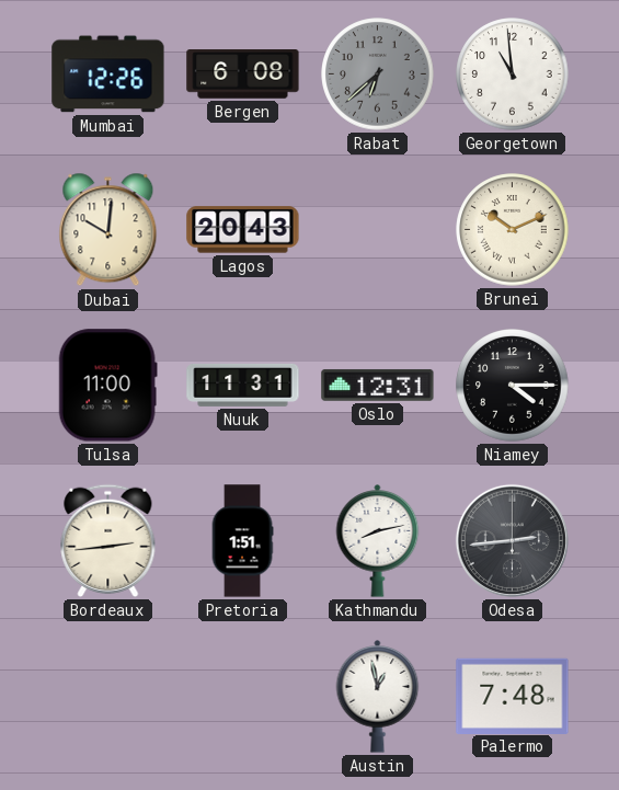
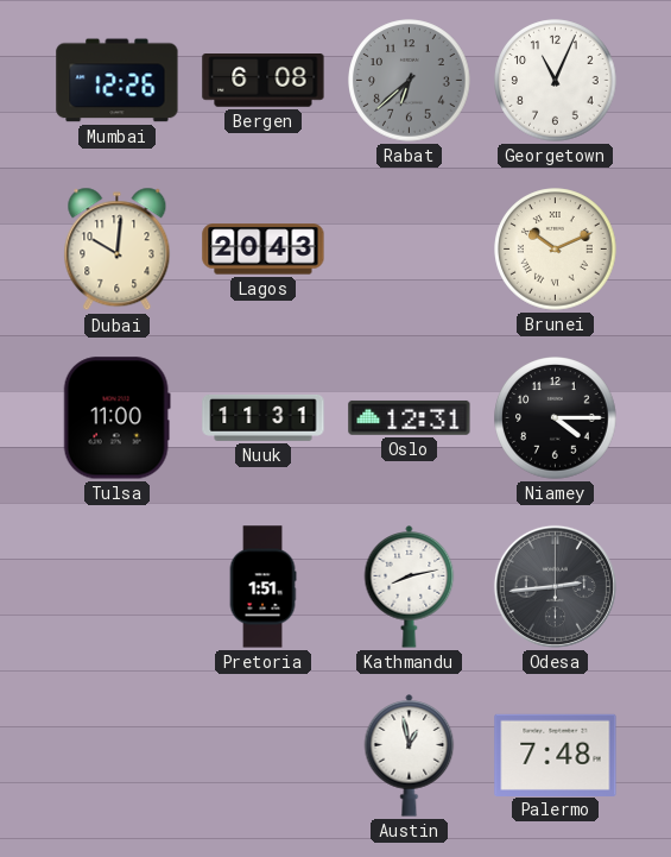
Georgetown: 10:59 -> 11:04 (556, 81)
Bordeaux: 2:44 -> none (108, 540)
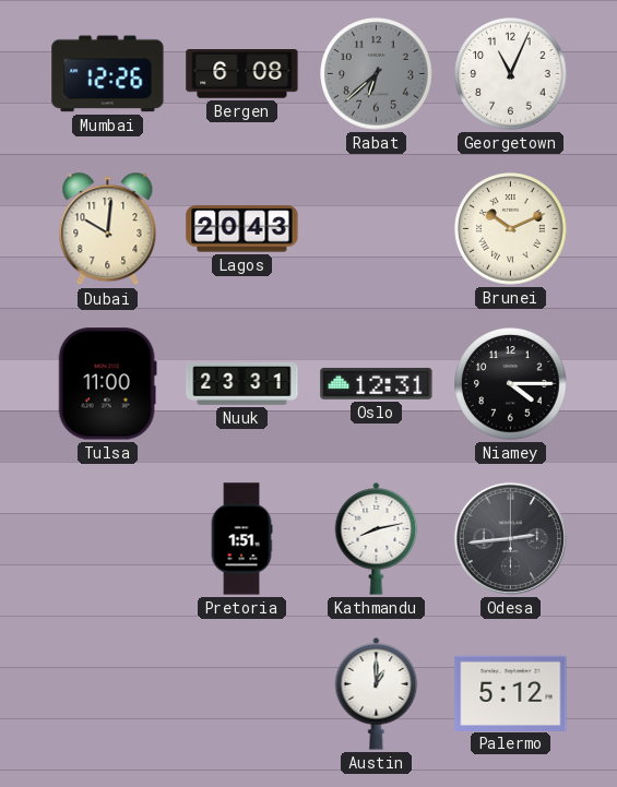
Nuuk: 11:31 -> 23:31 (242, 383)
Austin: 12:58 -> 1:00 (377, 694)
Palermo: 7:48 -> 5:12 (511, 693)
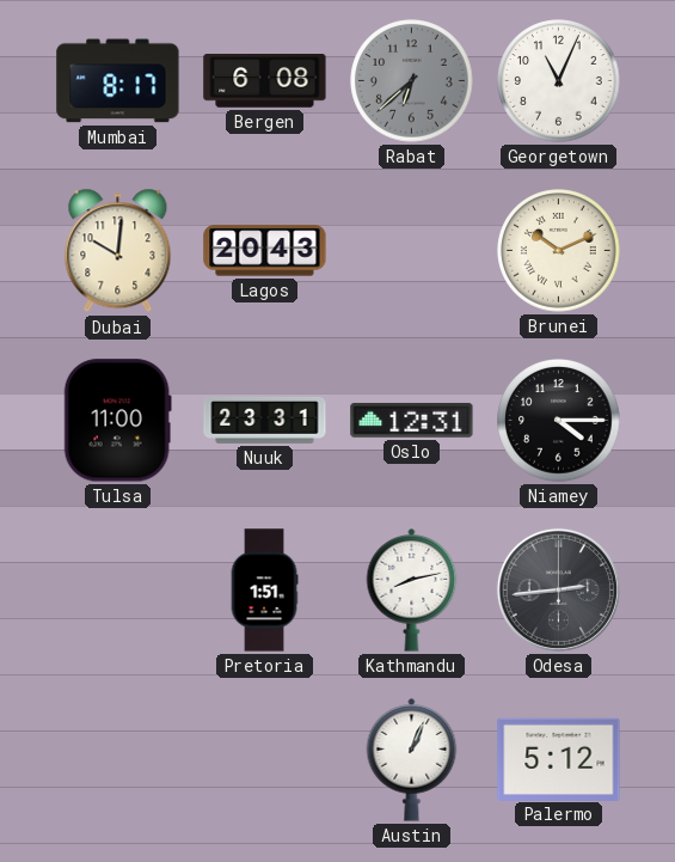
Mumbai: 12:26 -> 8:17 (118, 81)
Austin: 1:00 -> 1:04 (412, 760)
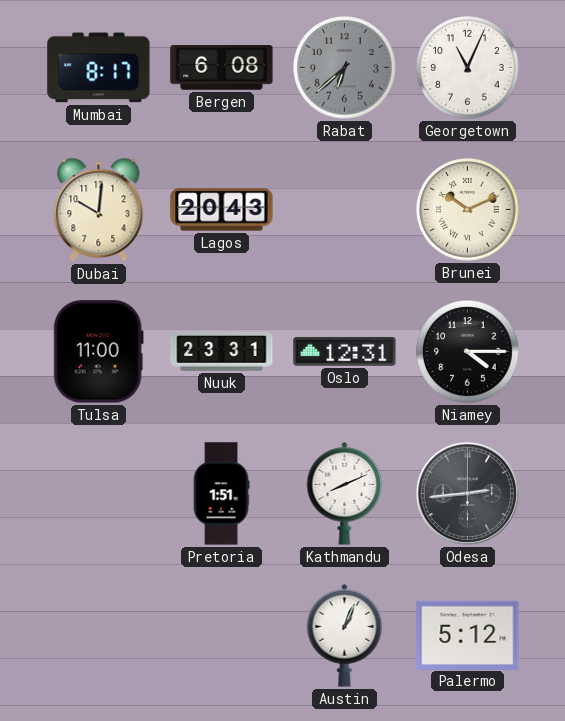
Kathmandu: 8:13 -> 8:11 (345, 494)
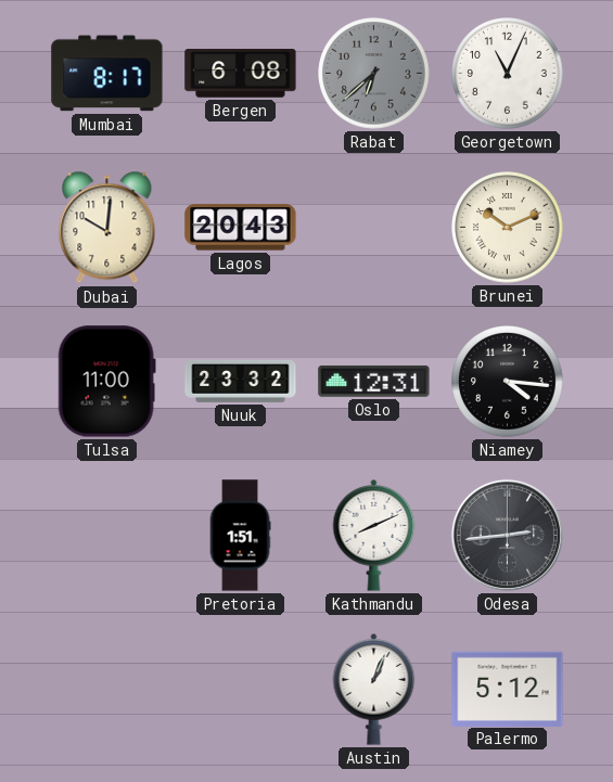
Nuuk: 23:31 -> 23:32 (241, 381)
Niamey: 4:15 -> 4:16 (508, 382)
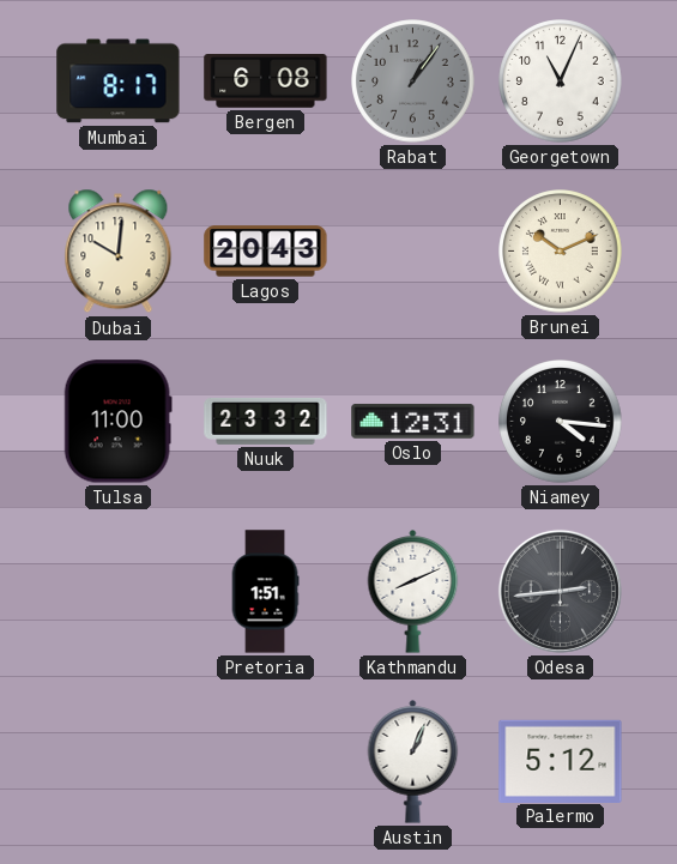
Rabat: 6:38 -> 1:06 (413, 81)
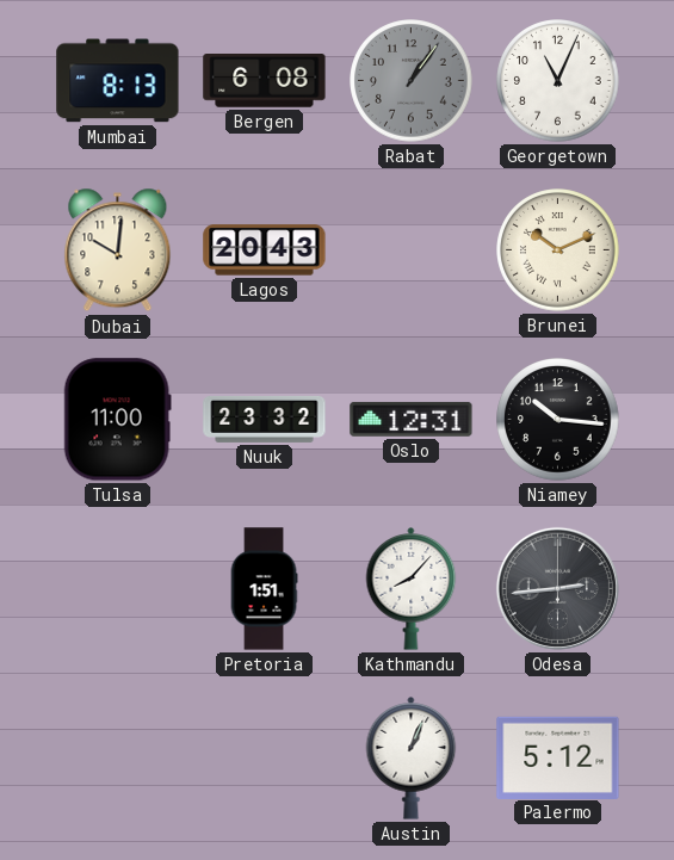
Mumbai: 8:17 -> 8:13 (118, 81)
Niamey: 4:16 -> 10:16 (558, 420)
Kathmandu: 8:11 -> 8:07 (412, 589)
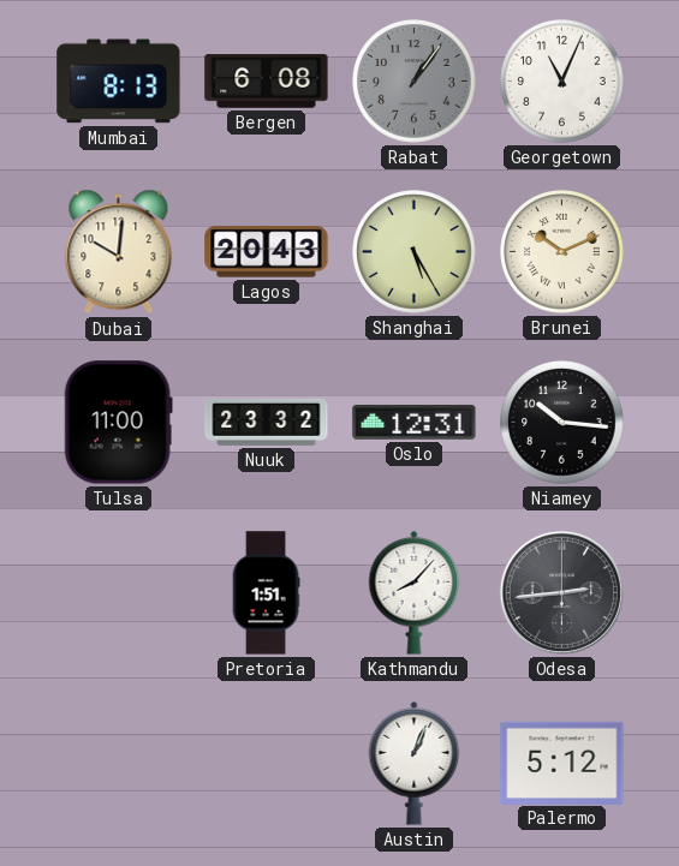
Shanghai: none -> 5:25 (415, 252)
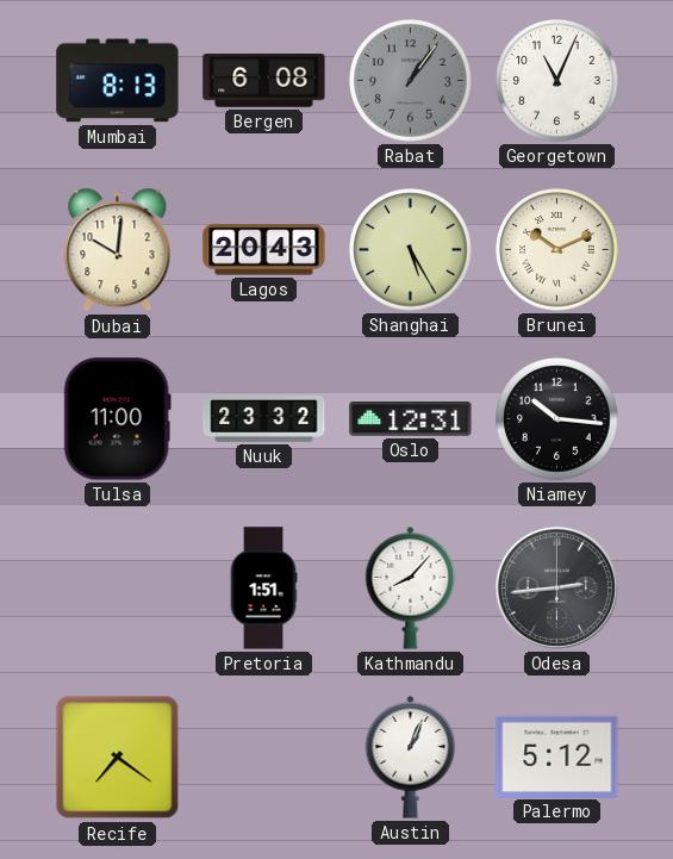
Recife: none -> 7:21 (118, 758)
